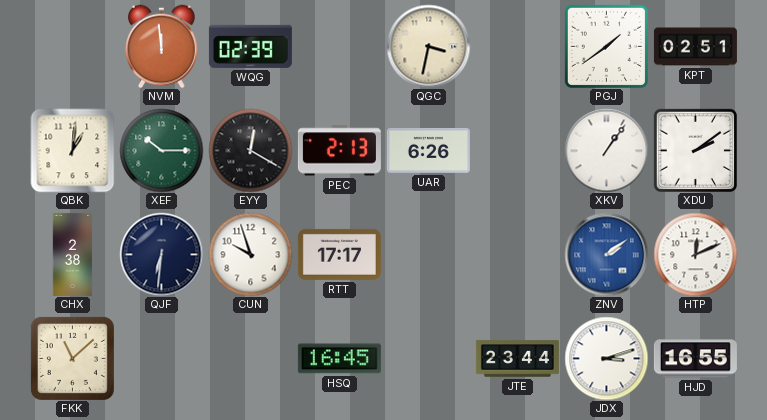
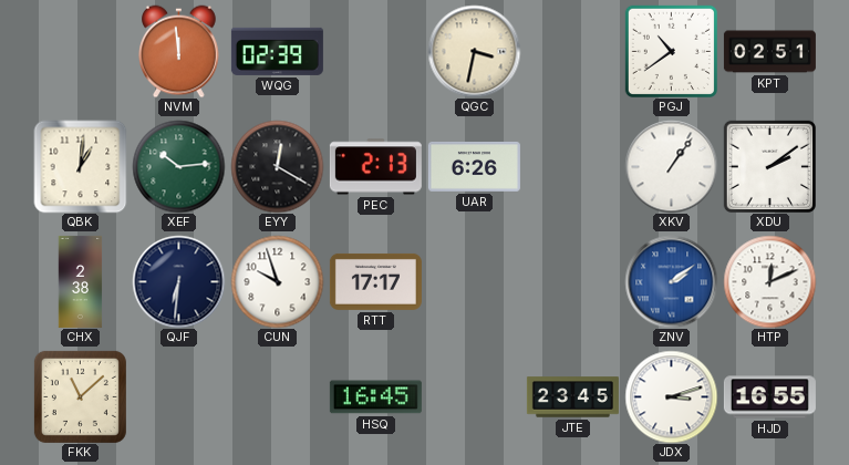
PGJ: 1:39 -> 10:39 (671, 51)
XEF: 10:15 -> 10:14 (178, 166)
JTE: 23:44 -> 23:45 (572, 397)
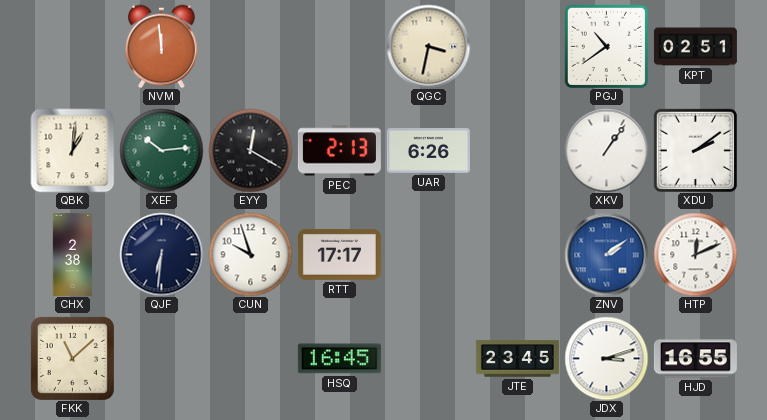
WQG: 02:39 -> none (277, 51)
